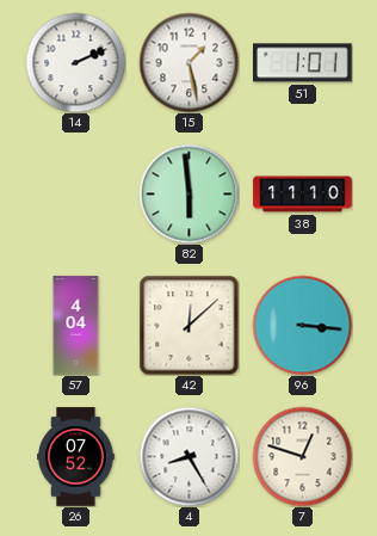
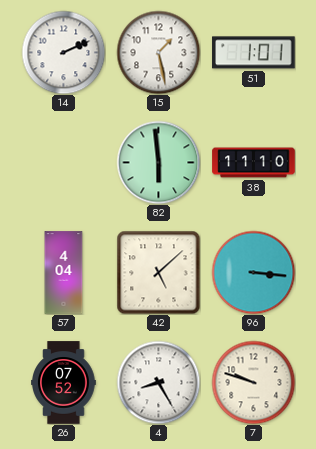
42: 12:08 -> 5:08 (158, 272)
7: 12:48 -> 9:48 (253, 382)
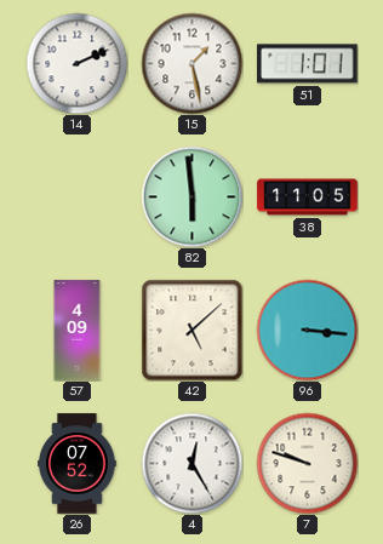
38: 11:10 -> 11:05 (308, 197)
57: 4:04 -> 4:09 (78, 331)
4: 8:25 -> 12:25 (191, 463)
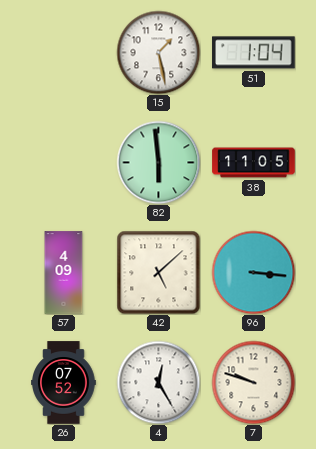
14: 2:11 -> none (76, 63)
51: 1:01 -> 1:04 (254, 53)
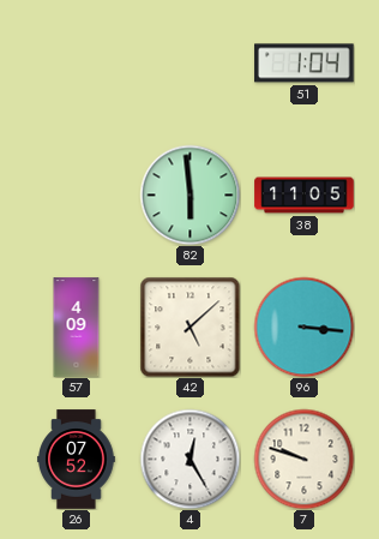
15: 1:28 -> none (158, 52)
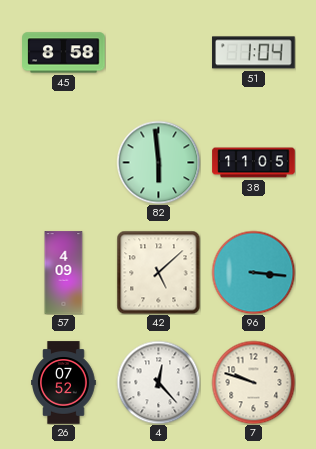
45: none -> 8:58 (64, 53)
4: 12:25 -> 12:23 (158, 382)
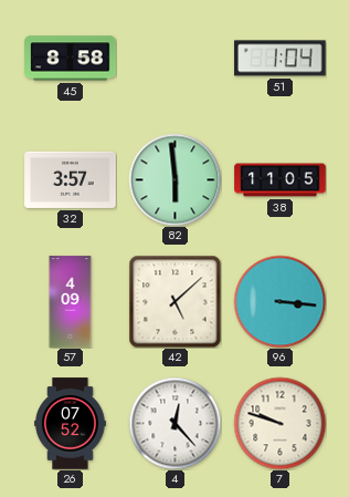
32: none -> 3:57 (71, 179)
